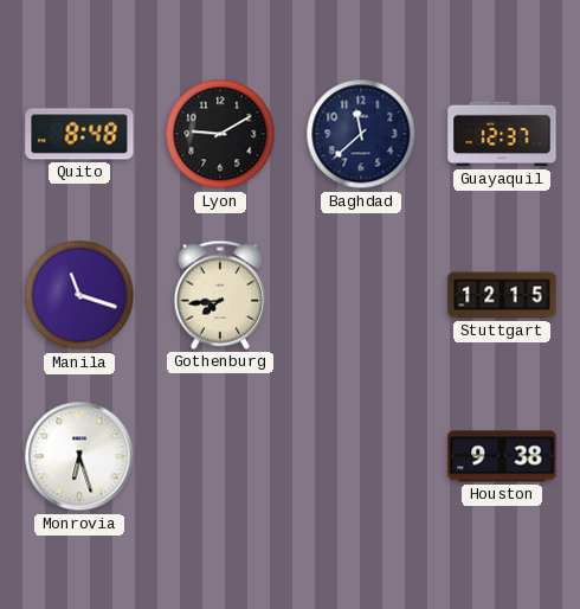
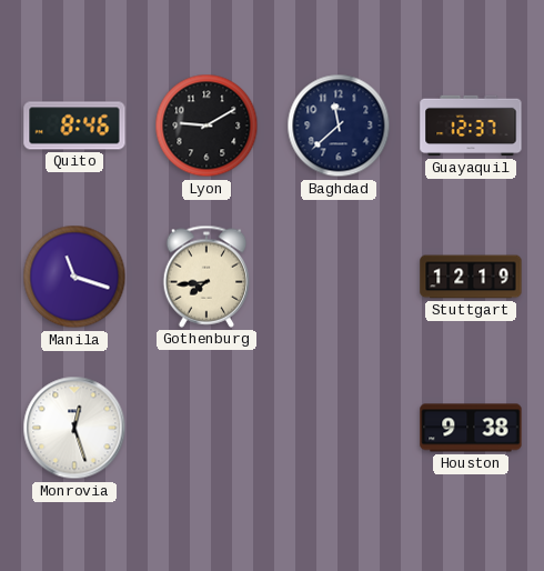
Quito: 8:48 -> 8:46 (74, 126)
Stuttgart: 12:15 -> 12:19 (471, 277)
Monrovia: 6:27 -> 12:27 (74, 428)
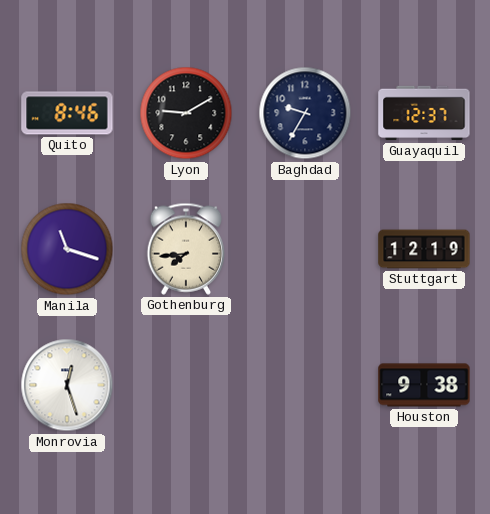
Baghdad: 11:38 -> 9:35 (305, 113)
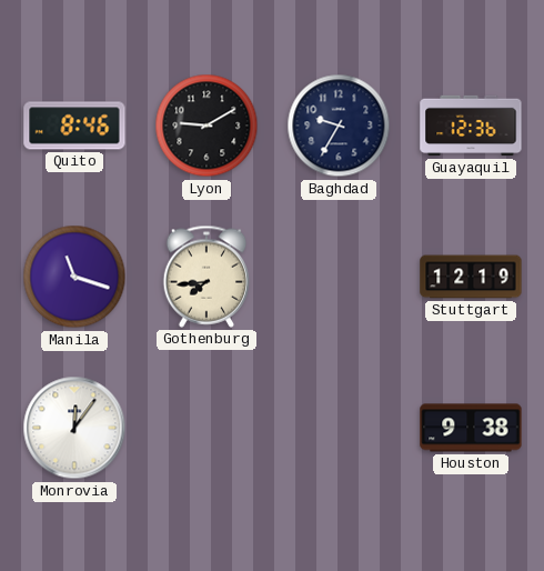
Guayaquil: 12:37 -> 12:36 (471, 126)
Monrovia: 12:27 -> 12:06 (74, 428)
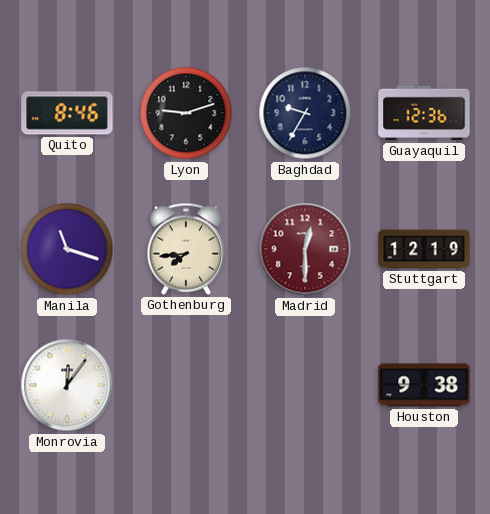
Lyon: 9:10 -> 9:12 (186, 113)
Madrid: none -> 12:30 (305, 249)
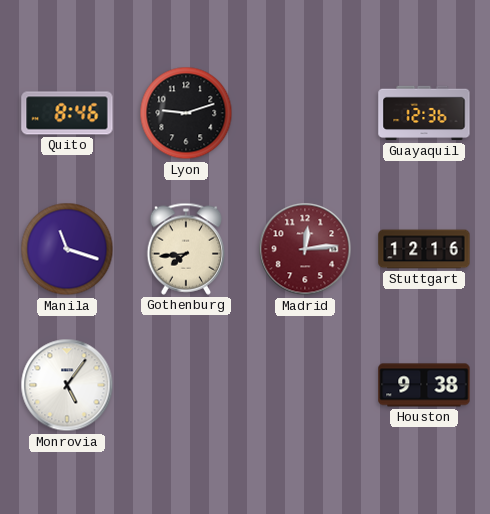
Baghdad: 9:35 -> none (305, 113)
Madrid: 12:30 -> 12:14 (305, 249)
Stuttgart: 12:19 -> 12:16 (424, 249)
Monrovia: 12:06 -> 5:06 (67, 385)
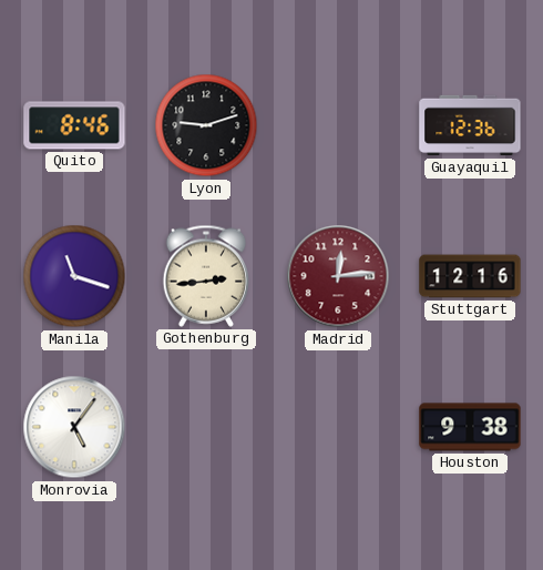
Gothenburg: 7:44 -> 2:44 (206, 276)
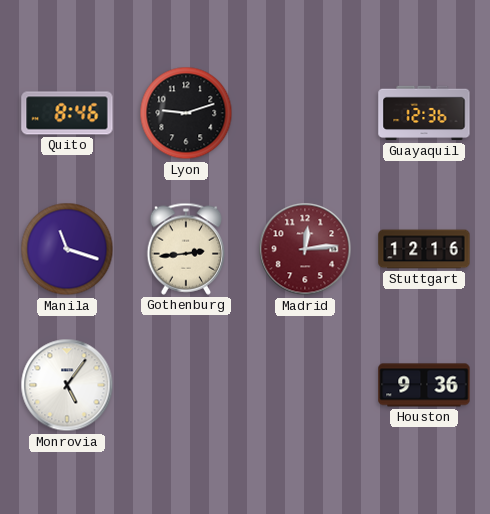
Houston: 9:38 -> 9:36 (424, 385)
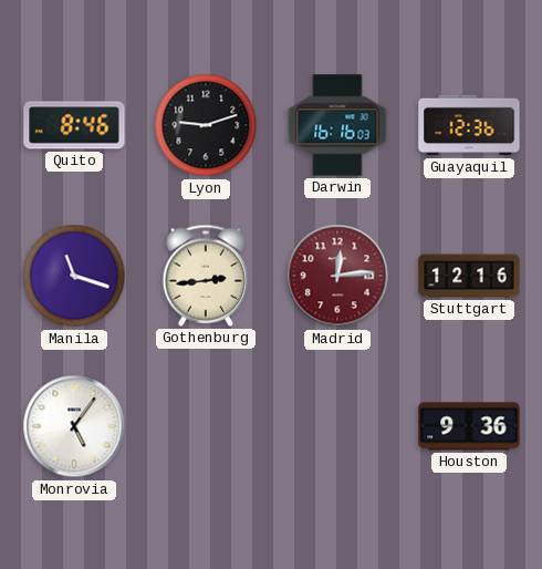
Darwin: none -> 16:16 (337, 125)
